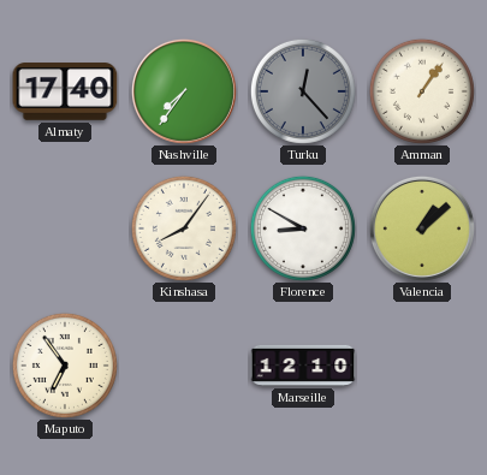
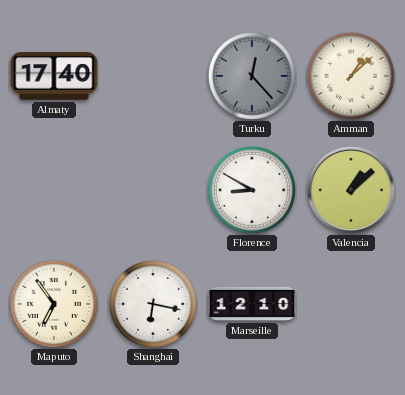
Nashville: 7:36 -> none (184, 91)
Amman: 1:06 -> 1:08 (351, 76)
Kinshasa: 8:06 -> none (184, 228)
Shanghai: none -> 6:17 (153, 304)
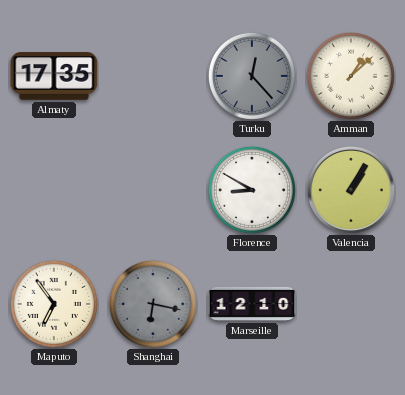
Almaty: 17:40 -> 17:35 (54, 76)
Valencia: 1:08 -> 1:05 (351, 190)
Shanghai dial: white -> grey (153, 304)
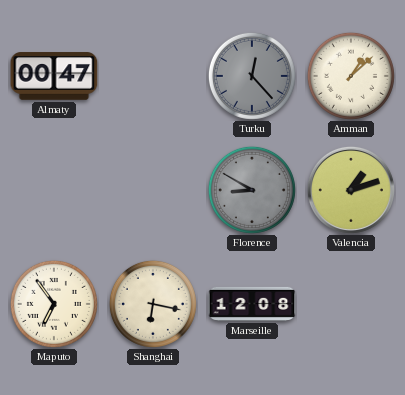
Almaty: 17:35 -> 00:47 (54, 76)
Florence dial: white -> grey (252, 190)
Valencia: 1:05 -> 1:12 (351, 190)
Shanghai dial: grey -> cream (153, 304)
Marseille: 12:10 -> 12:08 (252, 304)
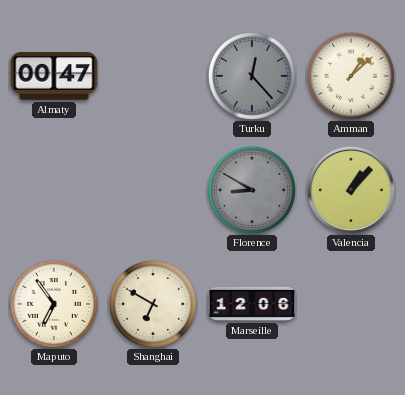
Valencia: 1:12 -> 1:07 (351, 190)
Shanghai: 6:17 -> 6:50 (153, 304)
Marseille: 12:08 -> 12:06 (252, 304)
